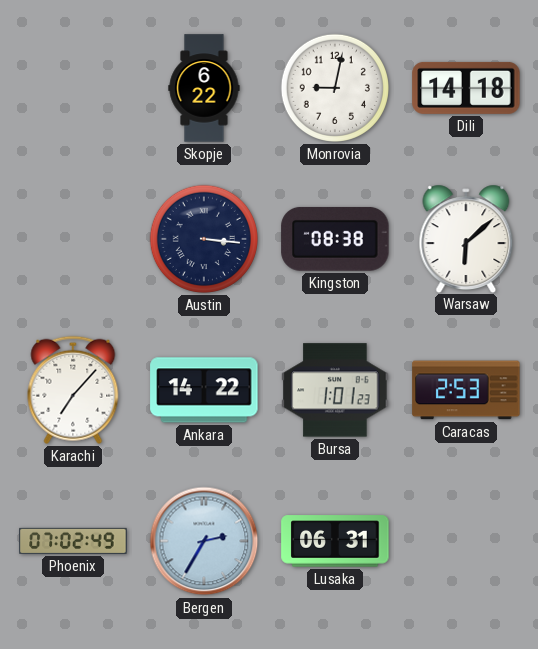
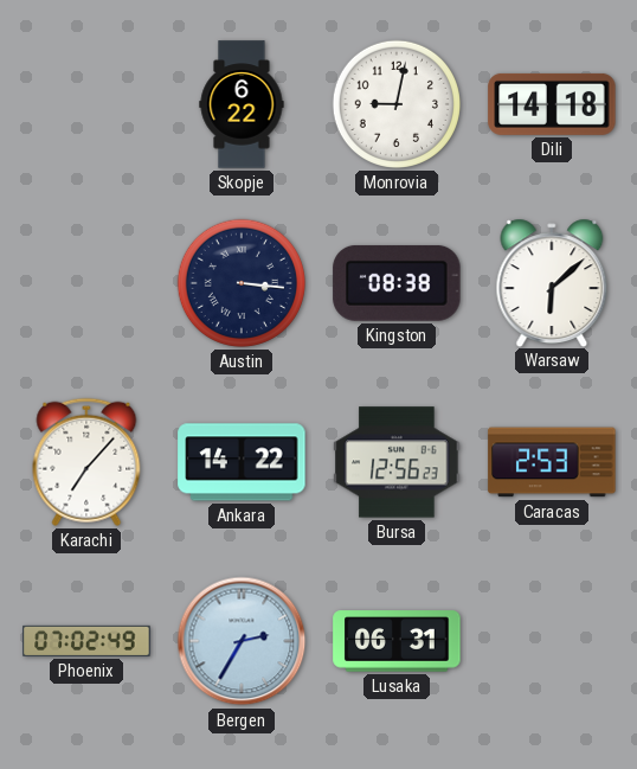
Bursa: 1:01 -> 12:56 (397, 462)
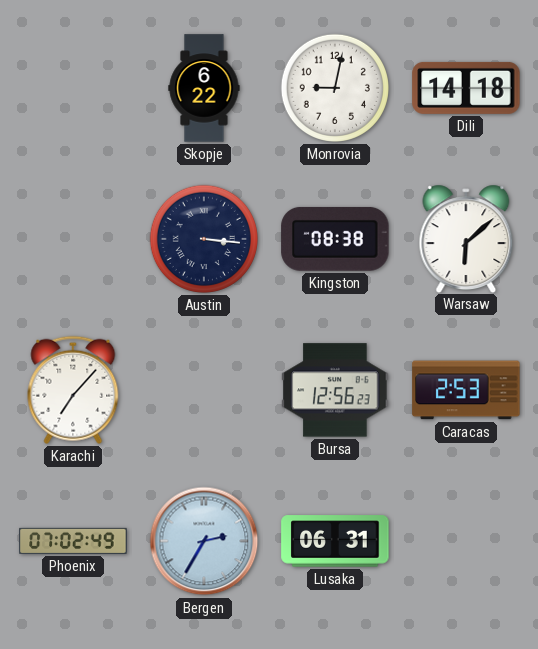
Ankara: 14:22 -> none (242, 462)
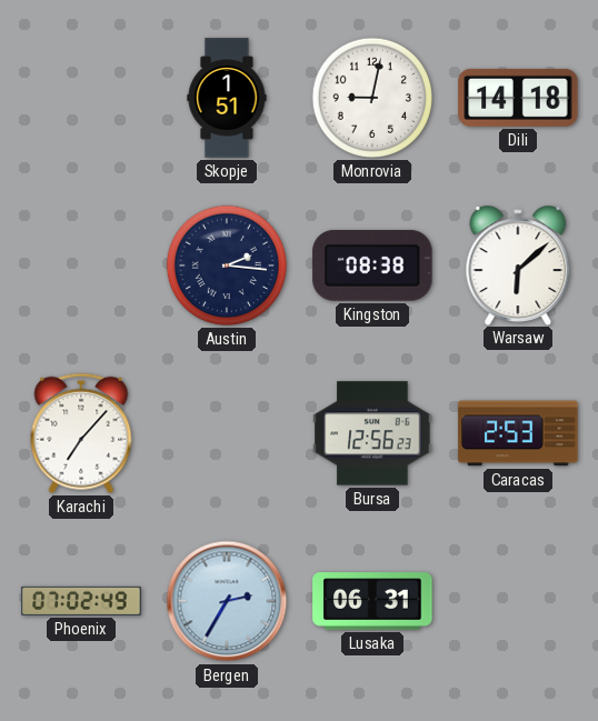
Skopje: 6:22 -> 1:51 (227, 98)
Austin: 3:16 -> 2:16 (227, 266)
